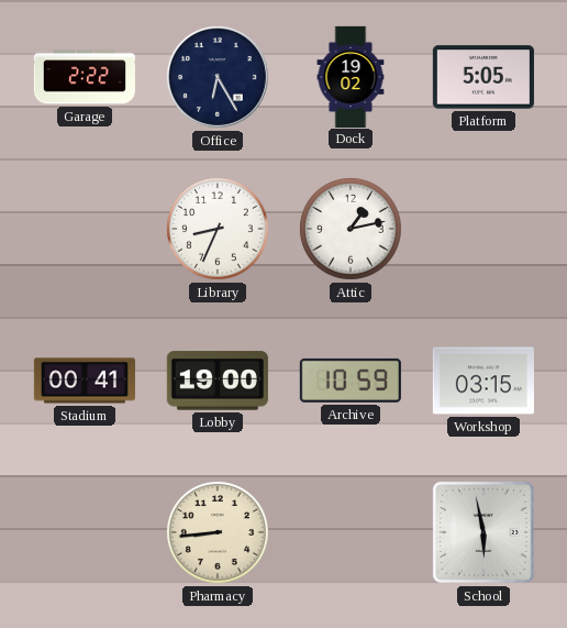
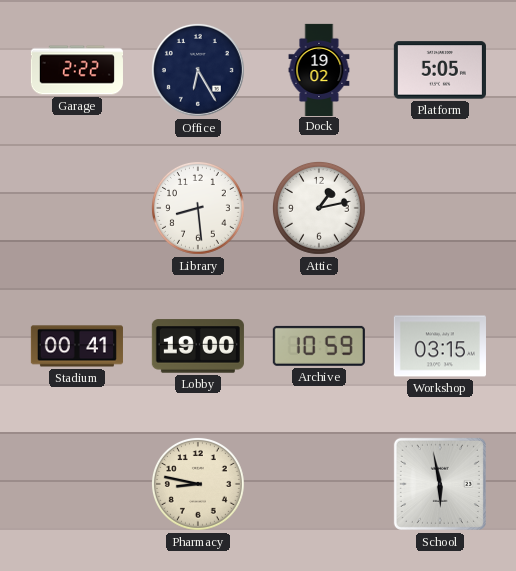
Library: 8:34 -> 8:29 (198, 208)
Pharmacy: 8:44 -> 8:47 (198, 484)
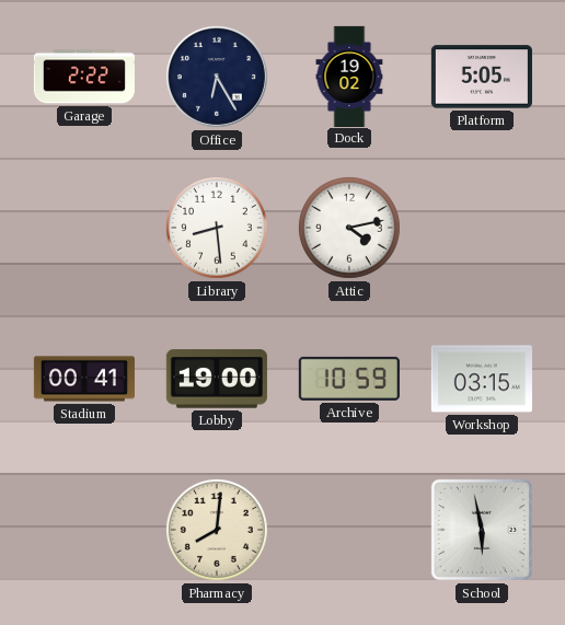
Attic: 1:13 -> 4:13 (349, 228)
Pharmacy: 8:47 -> 8:01 (217, 530)
